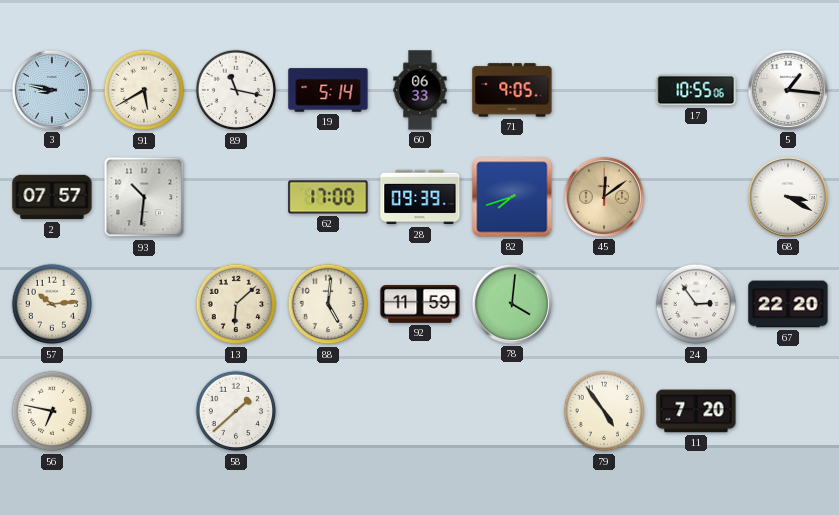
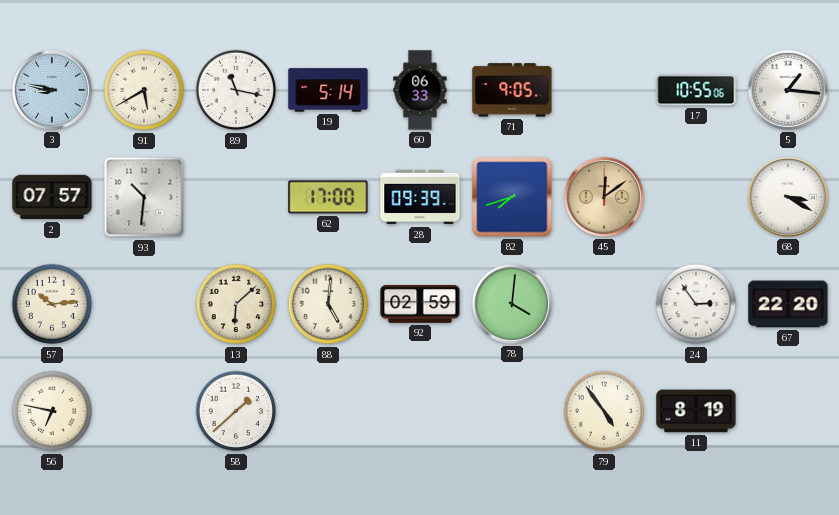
92: 11:59 -> 02:59 (420, 305)
11: 7:20 -> 8:19 (696, 411)
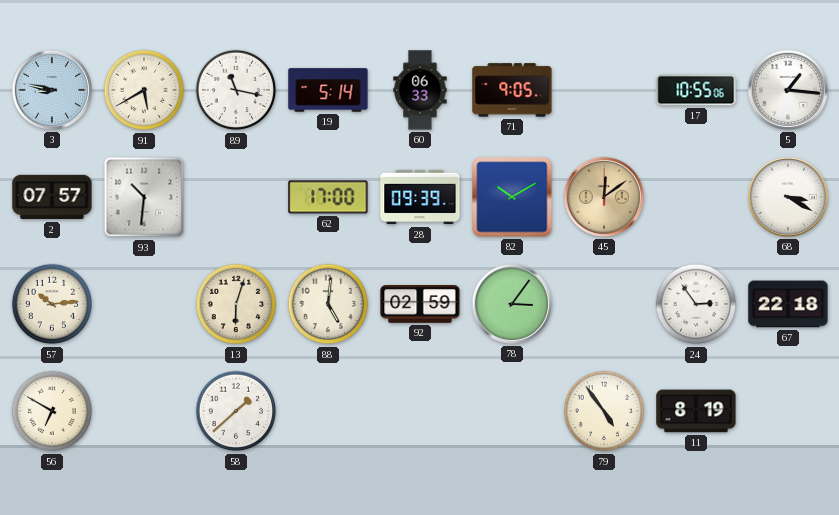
82: 7:42 -> 10:10 (512, 197)
13: 6:08 -> 6:03 (236, 304)
78: 4:01 -> 3:06 (512, 304)
67: 22:20 -> 22:18 (788, 304)
56: 6:47 -> 6:50 (52, 411)
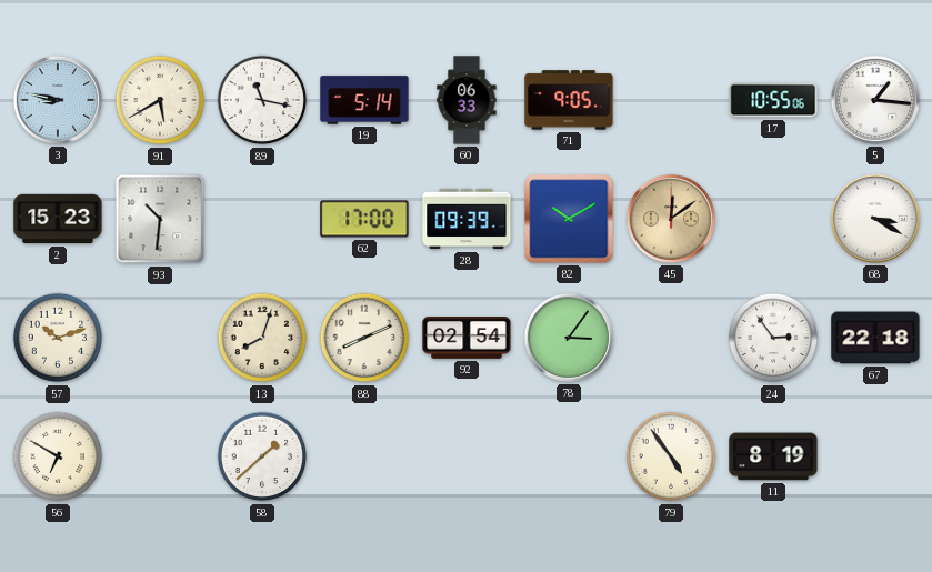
2: 07:57 -> 15:23 (58, 219)
57: 10:14 -> 10:12 (58, 338)
13: 6:03 -> 8:03 (262, 338)
88: 5:01 -> 8:11 (364, 338)
92: 02:59 -> 02:54 (467, 339)
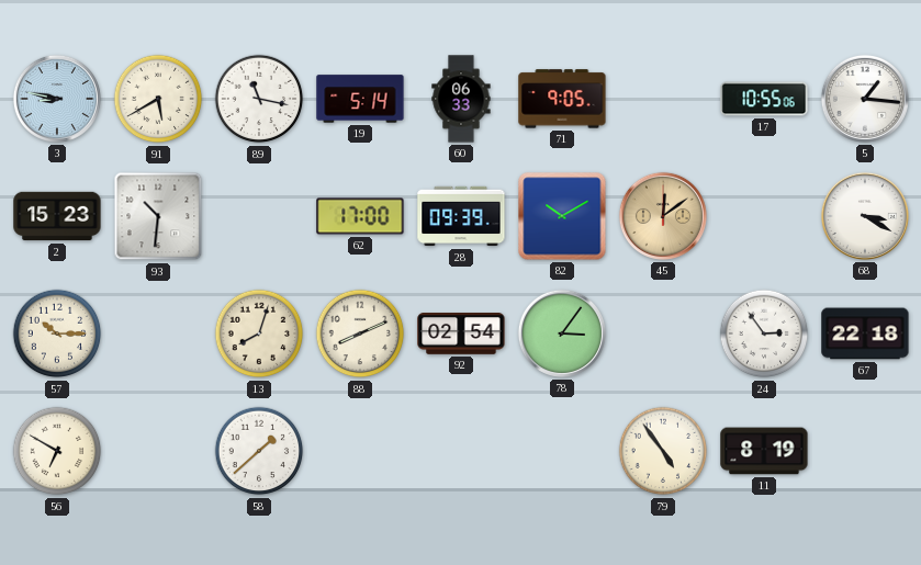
57: 10:12 -> 10:15 (57, 334)
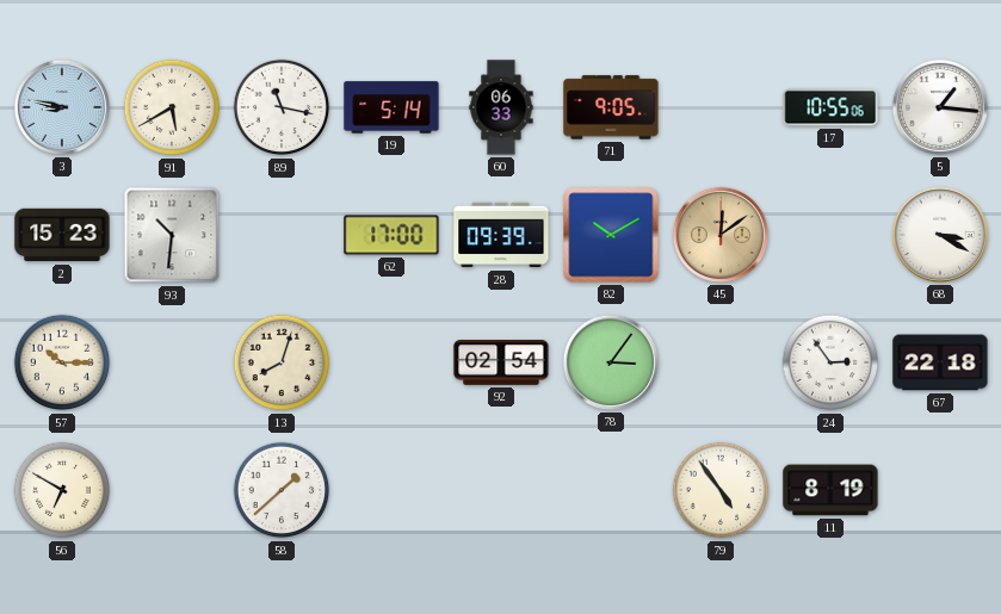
88: 8:11 -> none (360, 334)
